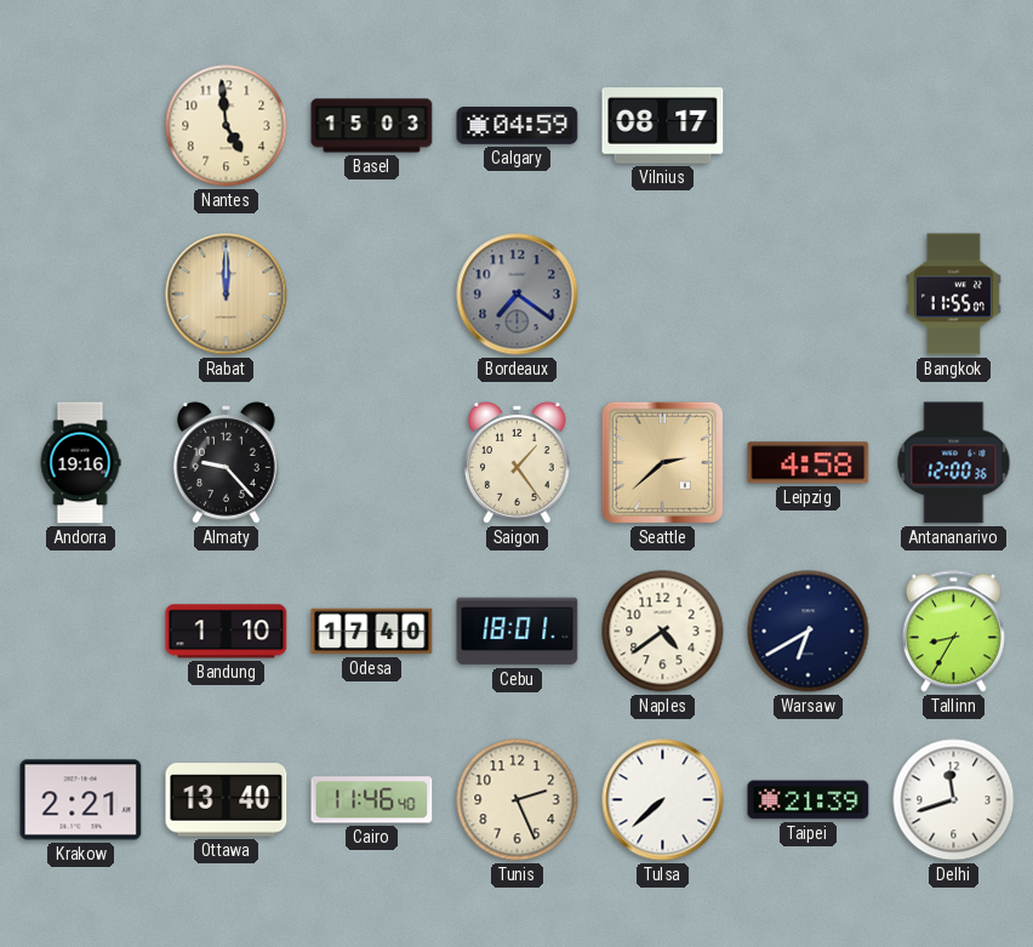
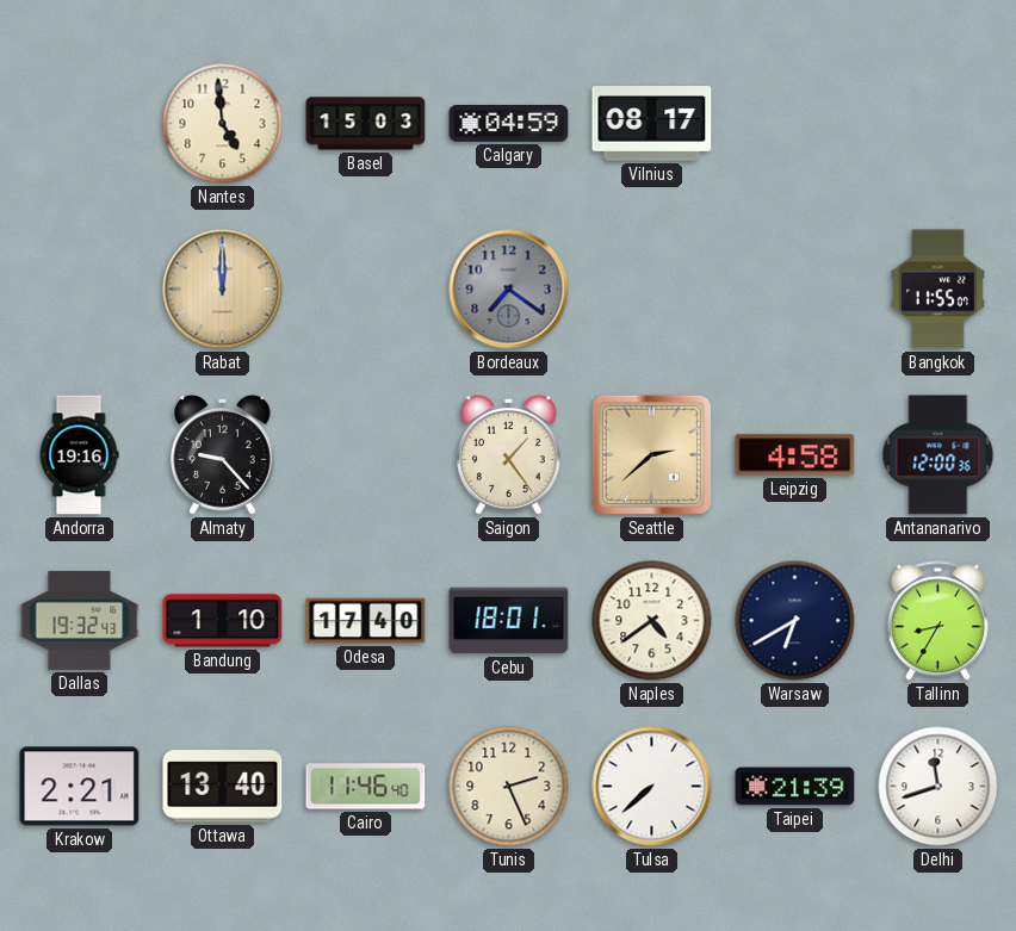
Dallas: none -> 19:32 (80, 620)
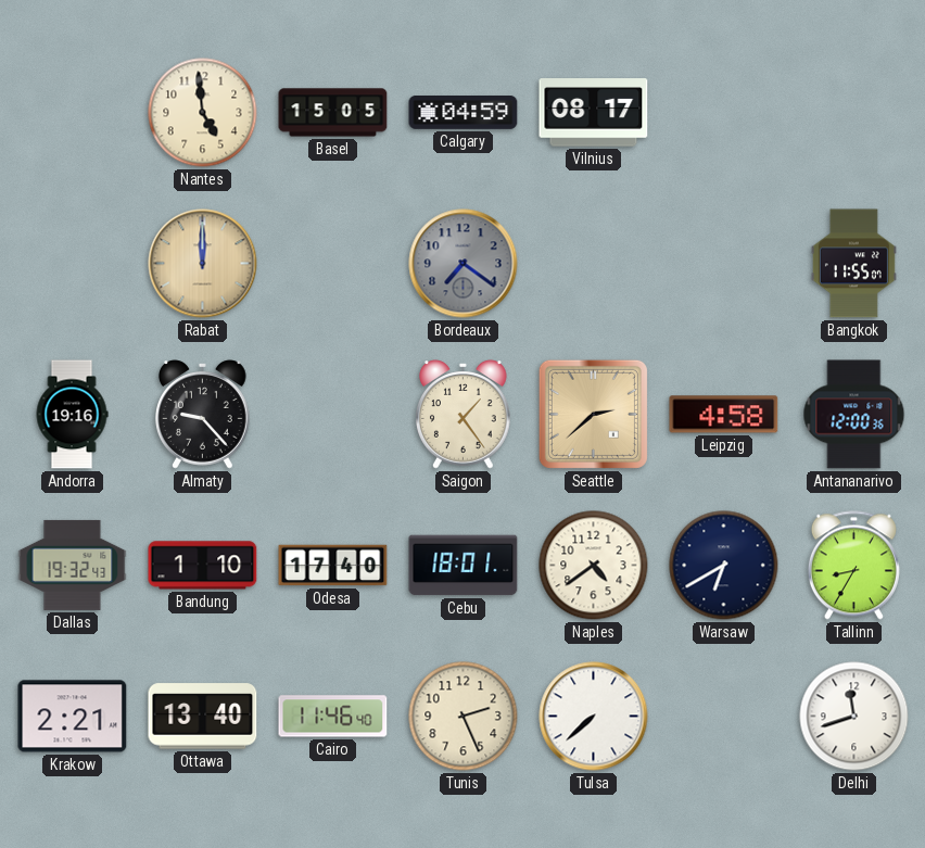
Basel: 15:03 -> 15:05 (333, 113)
Taipei: 21:39 -> none (795, 787)
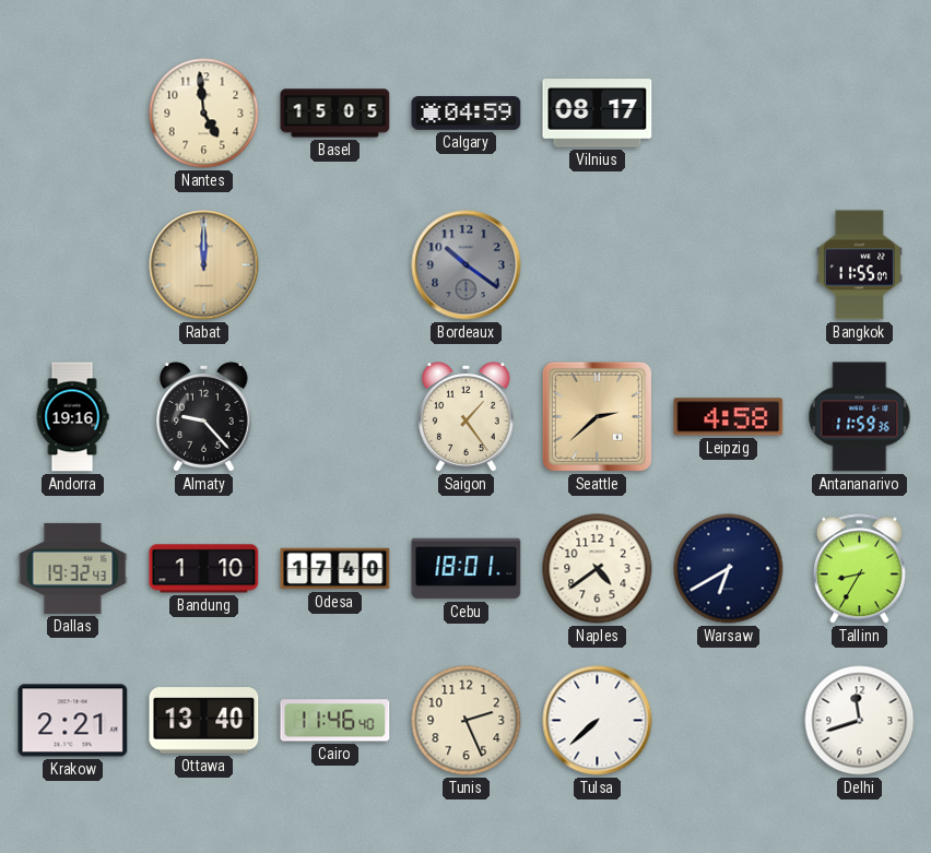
Bordeaux: 7:21 -> 10:21 (467, 265)
Antananarivo: 12:00 -> 11:59 (860, 417)
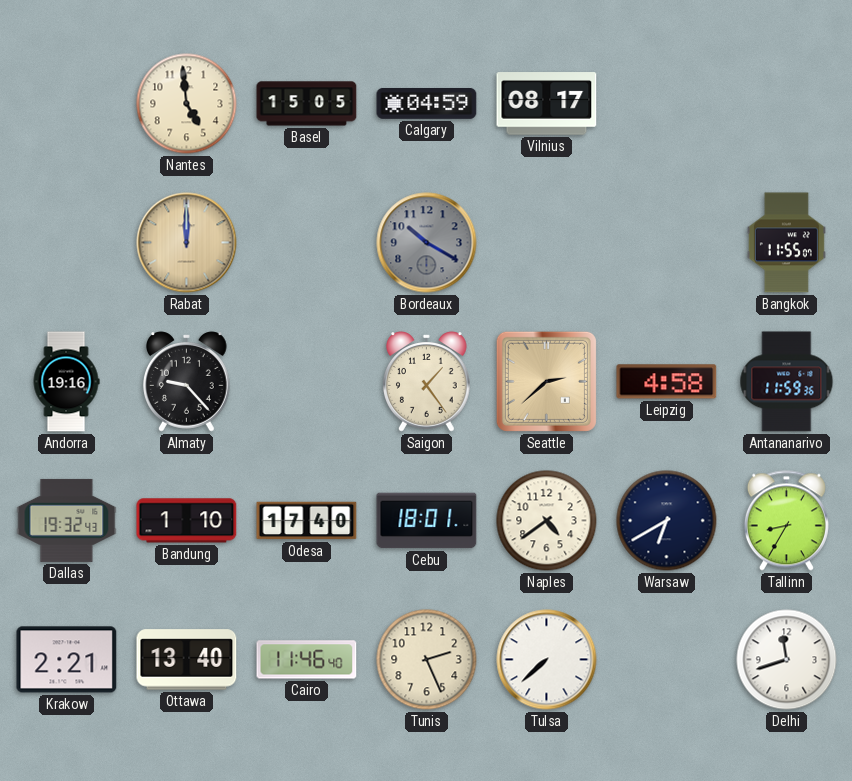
Bordeaux: 10:21 -> 10:20 (427, 243)
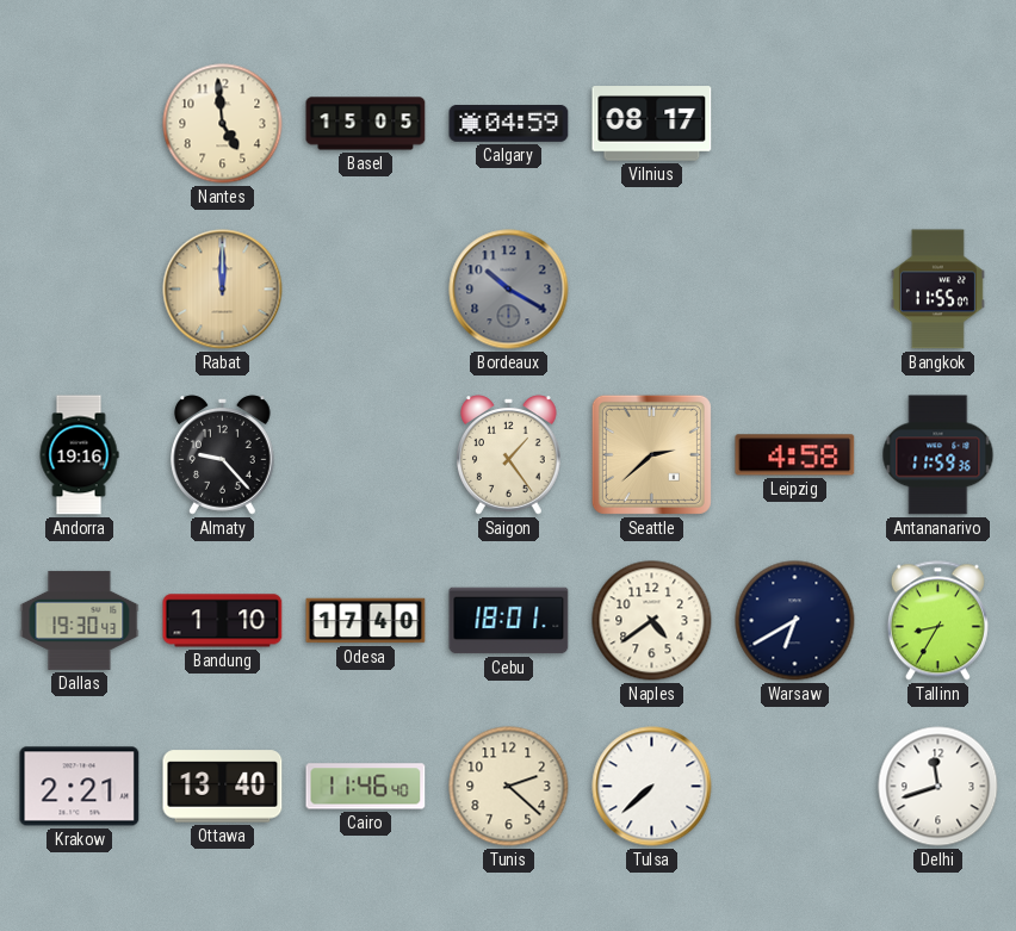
Dallas: 19:32 -> 19:30 (80, 620)
Tunis: 2:26 -> 2:22 (509, 787)
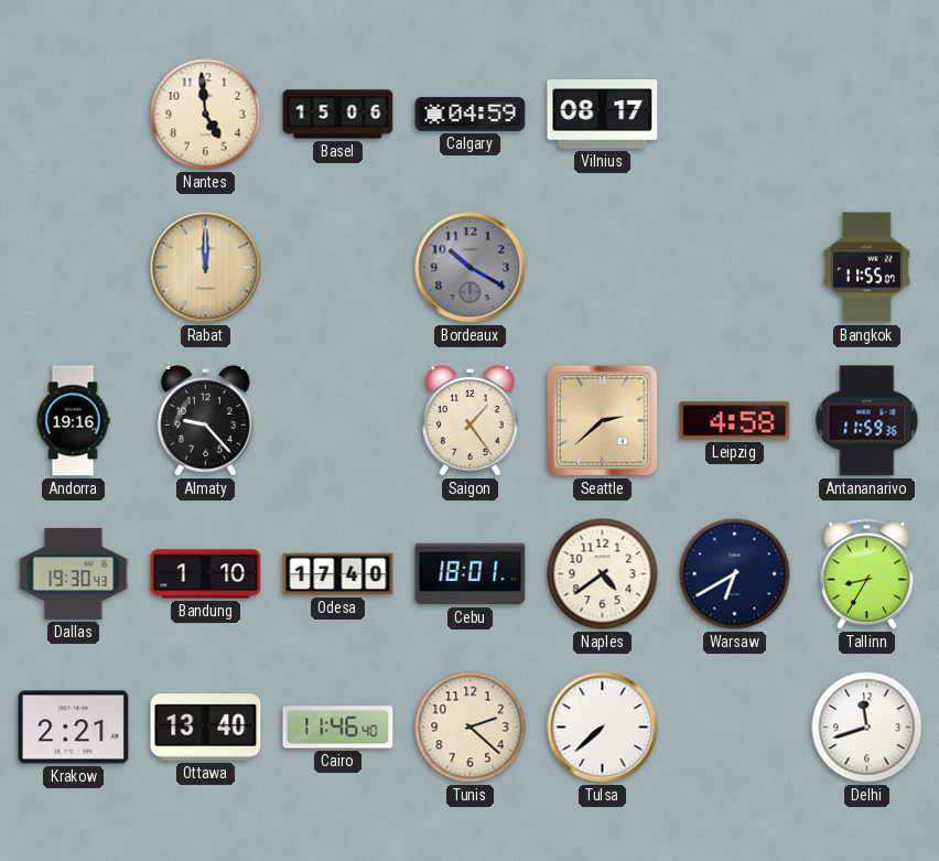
Basel: 15:05 -> 15:06 (338, 115)
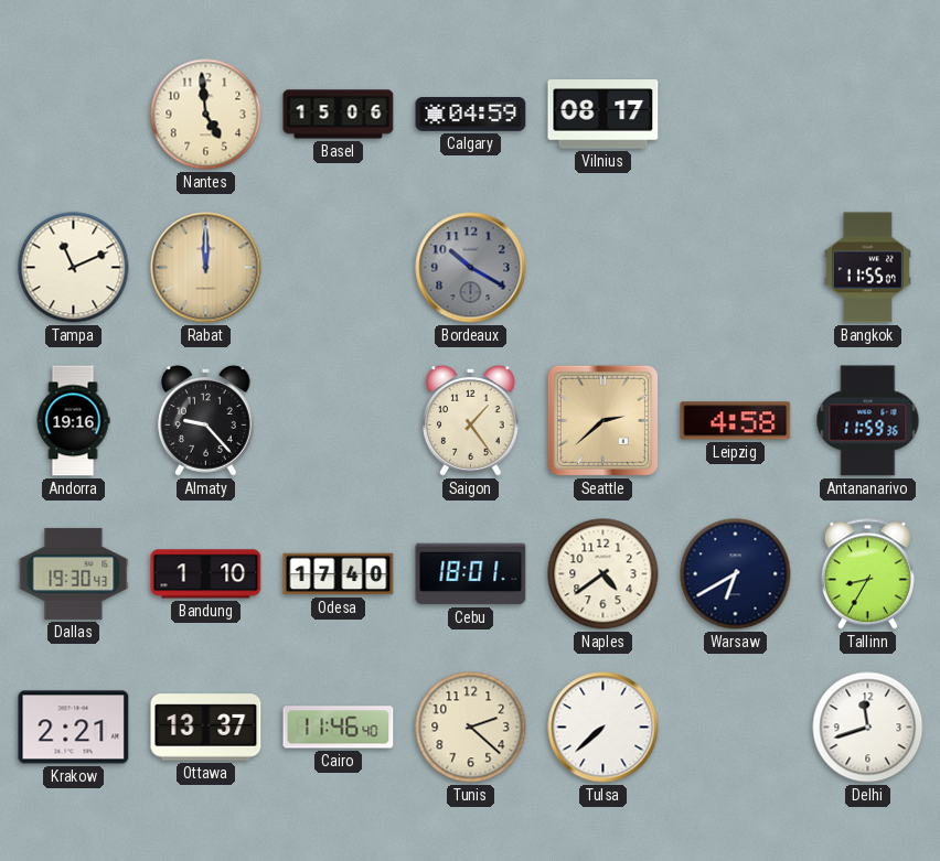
Tampa: none -> 11:11 (74, 268)
Ottawa: 13:40 -> 13:37 (206, 728)
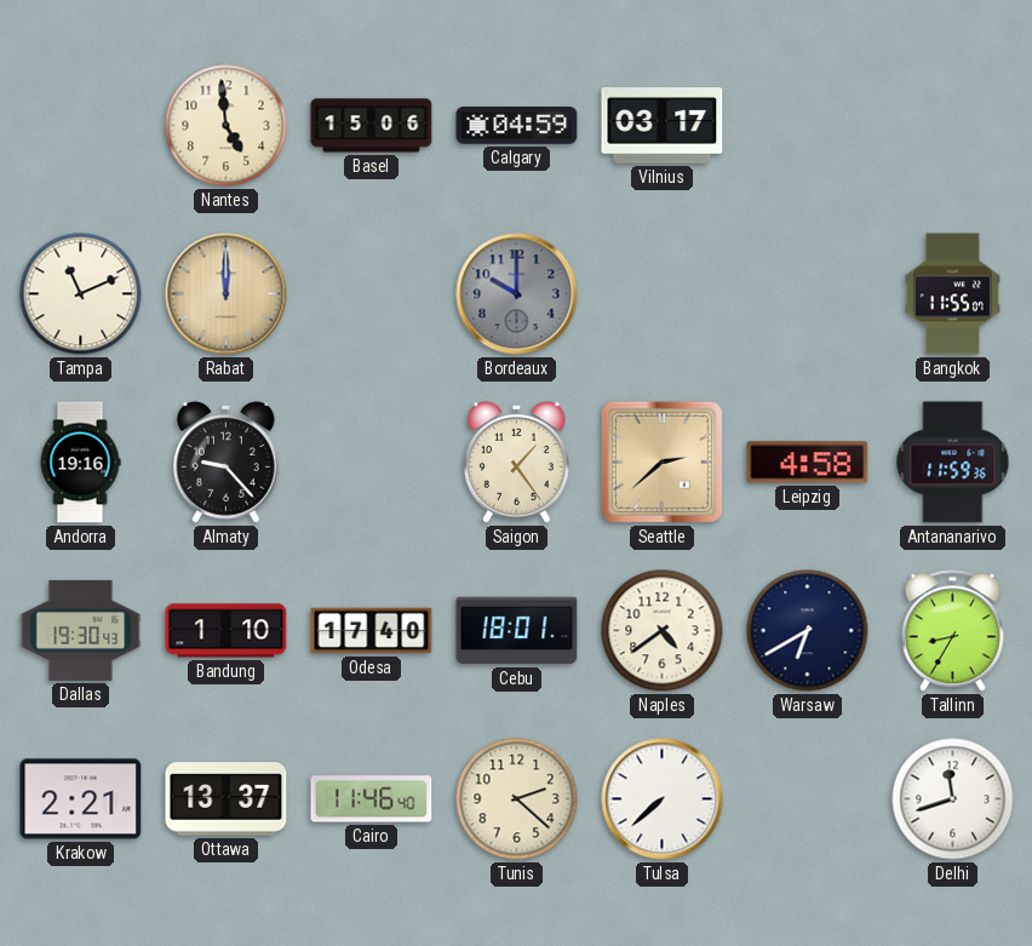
Vilnius: 08:17 -> 03:17 (663, 126)
Bordeaux: 10:20 -> 10:00 (517, 294)
